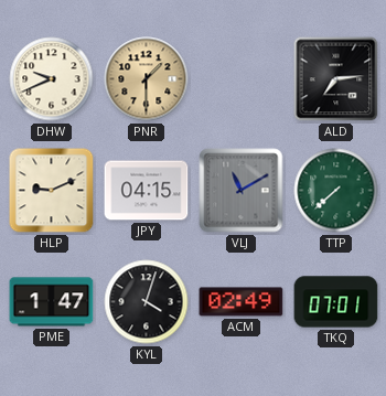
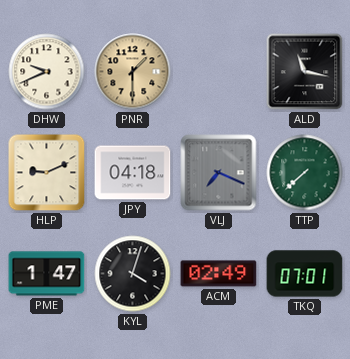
ALD: 7:14 -> 11:17 (305, 72)
JPY: 04:15 -> 04:18 (133, 173)
VLJ: 11:10 -> 7:19 (219, 173)
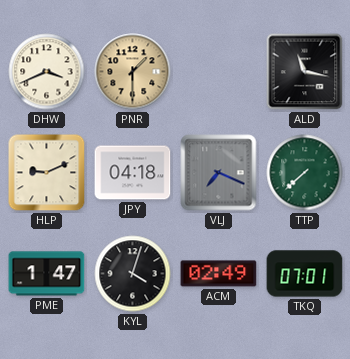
DHW: 9:41 -> 3:41 (47, 72)
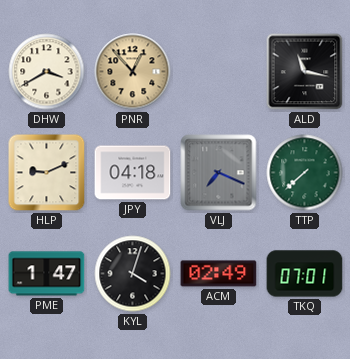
DHW: 3:41 -> 3:40 (47, 72)
PNR: 1:30 -> 12:53 (133, 72)
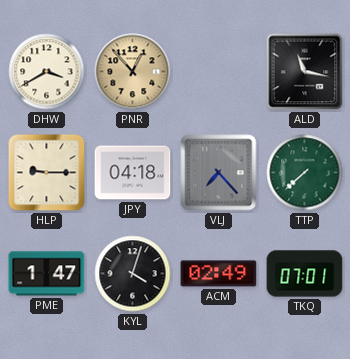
HLP: 9:11 -> 9:15 (47, 173)
VLJ: 7:19 -> 7:23 (219, 173)
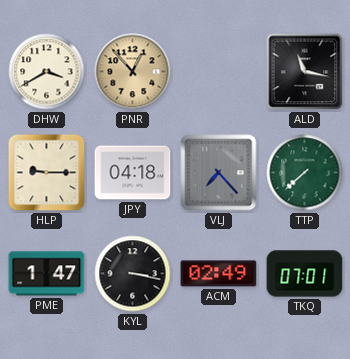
KYL: 4:03 -> 3:17 (133, 274)
